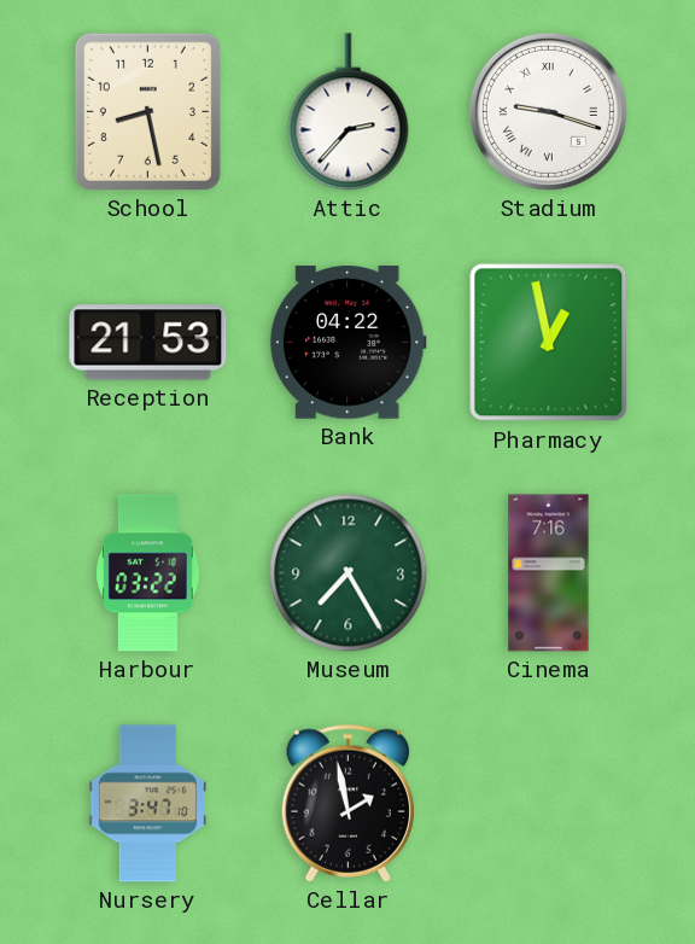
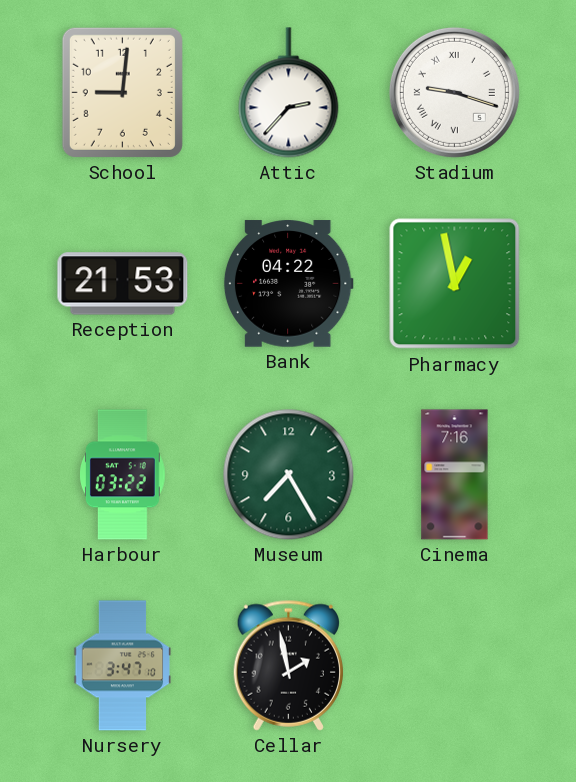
School: 8:28 -> 9:01 (122, 92)
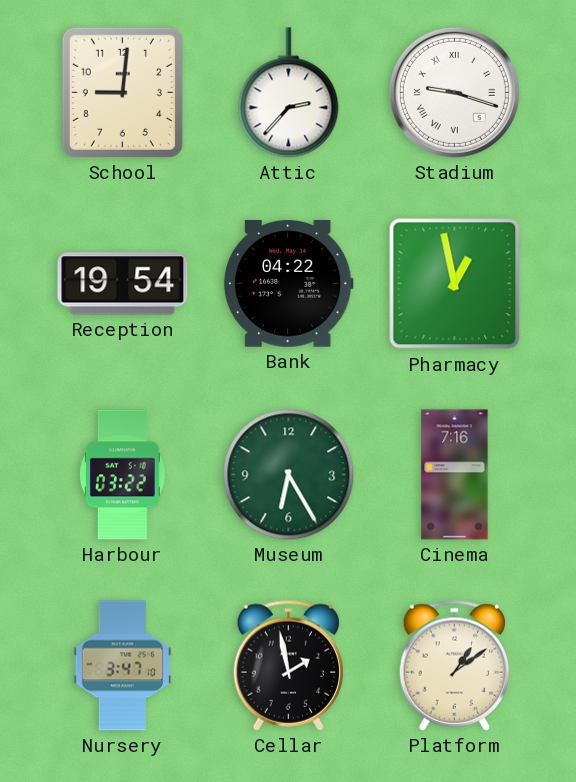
Reception: 21:53 -> 19:54 (123, 284)
Museum: 7:25 -> 6:25 (289, 475)
Platform: none -> 1:09 (454, 665)
